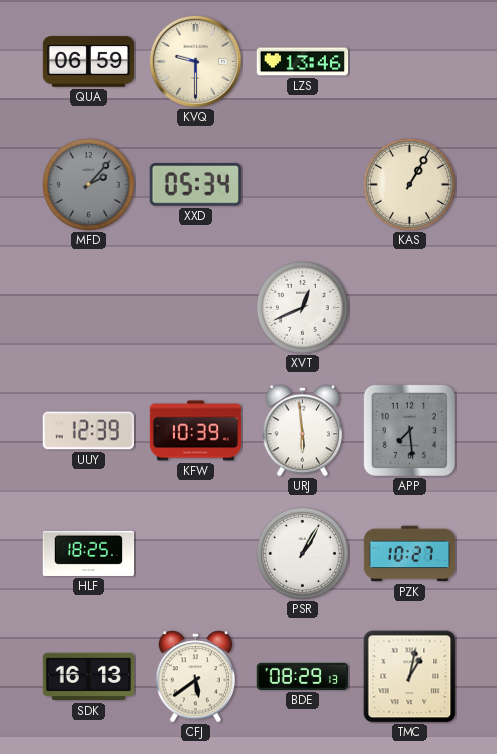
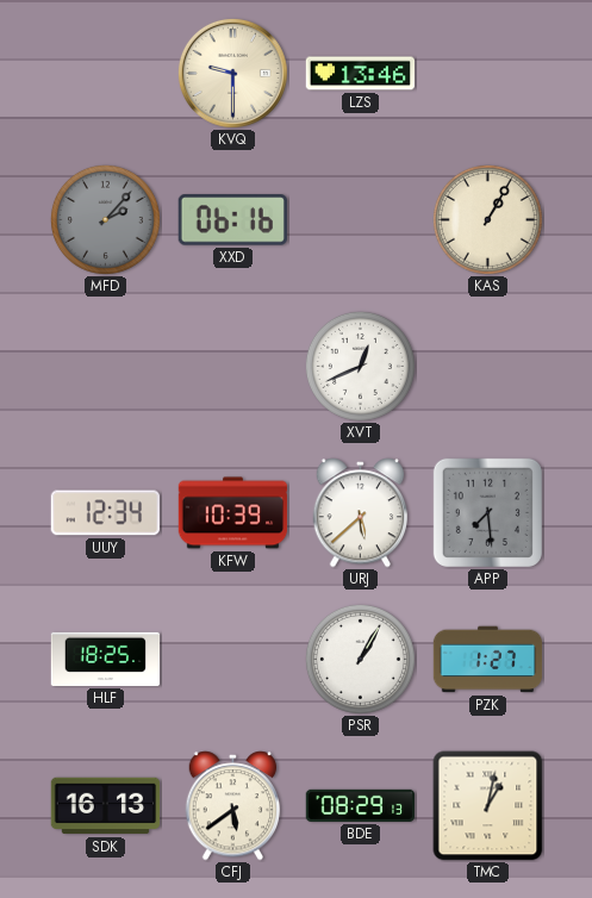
QUA: 06:59 -> none (89, 62)
XXD: 05:34 -> 06:16 (232, 220)
UUY: 12:39 -> 12:34 (105, 513)
URJ: 5:59 -> 5:38 (361, 513)
PZK: 10:27 -> 1:27 (488, 660)
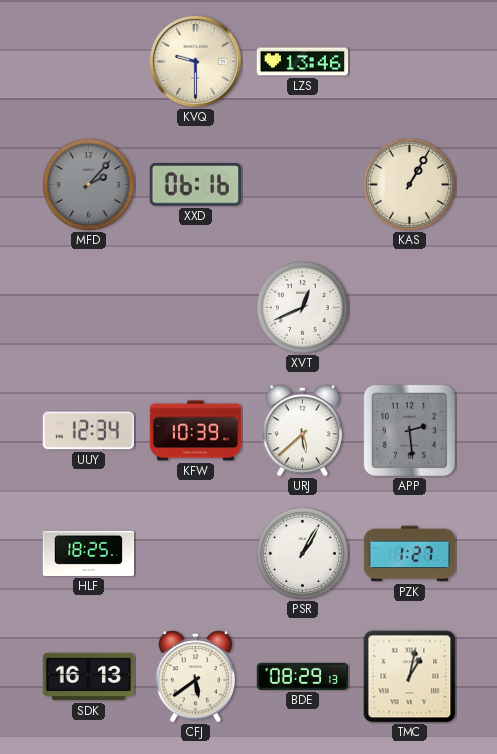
APP: 7:29 -> 2:29 (409, 430)
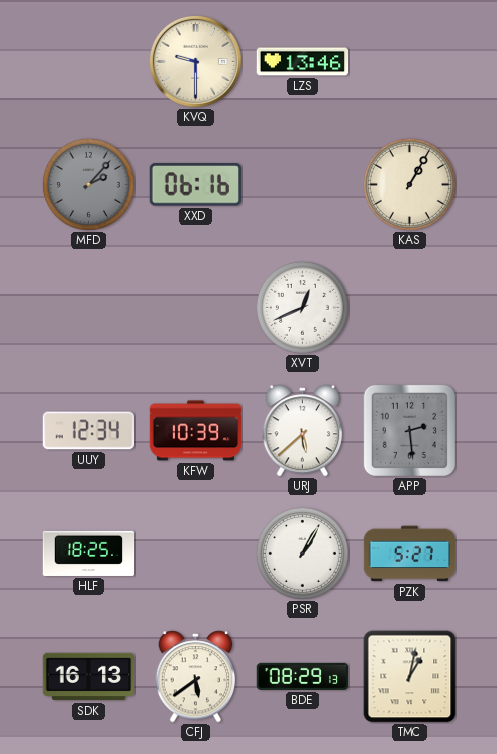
PZK: 1:27 -> 5:27 (410, 554)
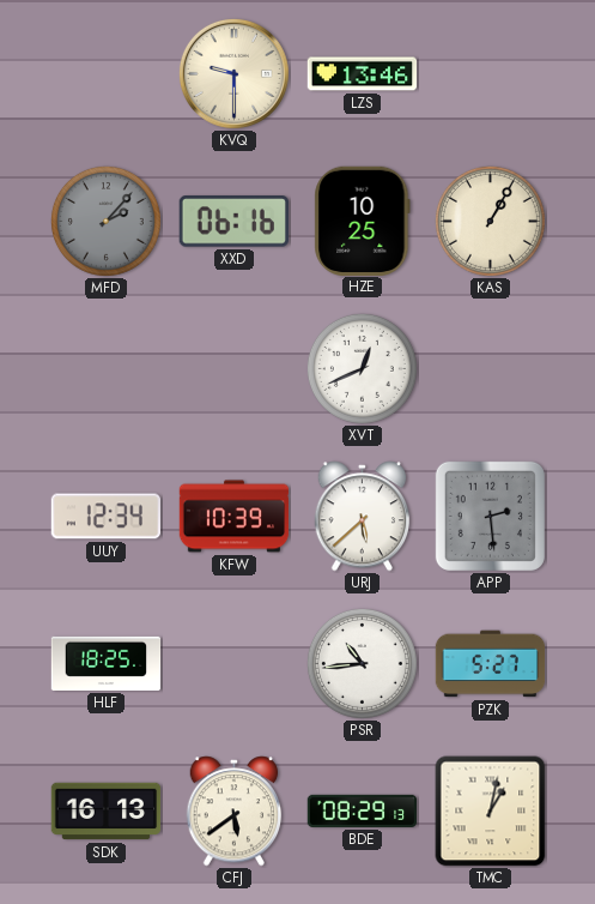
HZE: none -> 10:25 (363, 221)
PSR: 1:05 -> 10:44 (362, 663)
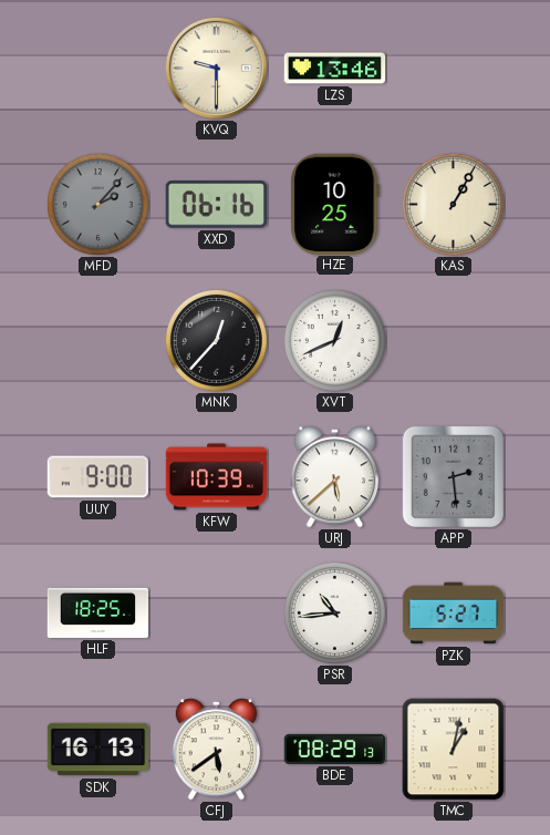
MNK: none -> 12:37 (216, 340)
UUY: 12:34 -> 9:00 (97, 477)
